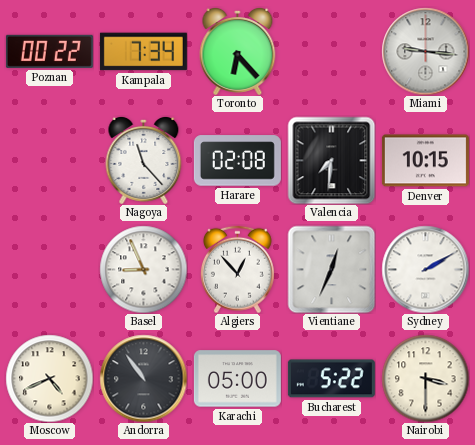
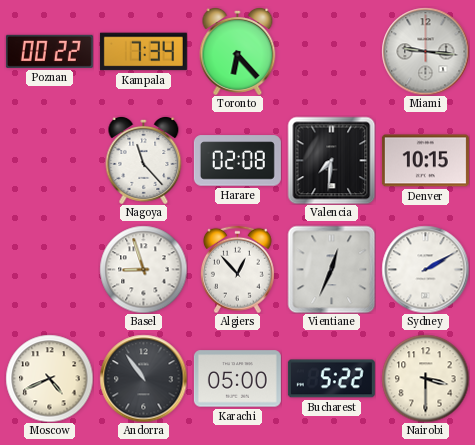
Basel: 8:56 -> 8:57 (143, 269)
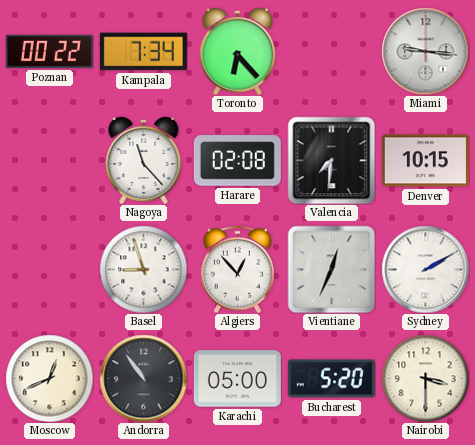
Moscow: 4:41 -> 12:41 (49, 378)
Bucharest: 5:22 -> 5:20 (331, 379)
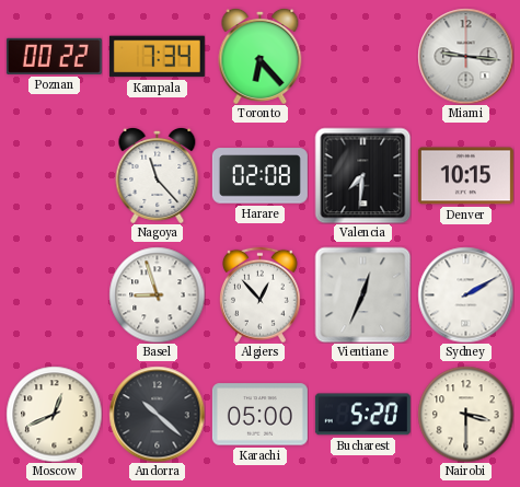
Andorra: 10:54 -> 10:22 (157, 414)
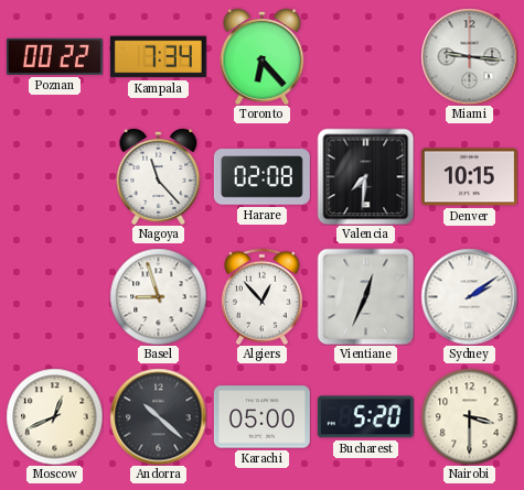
Sydney: 2:10 -> 2:09 (469, 296)
